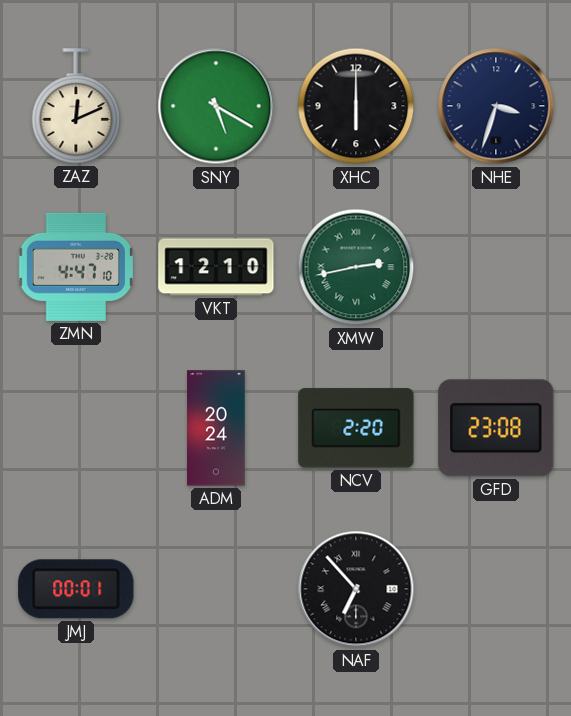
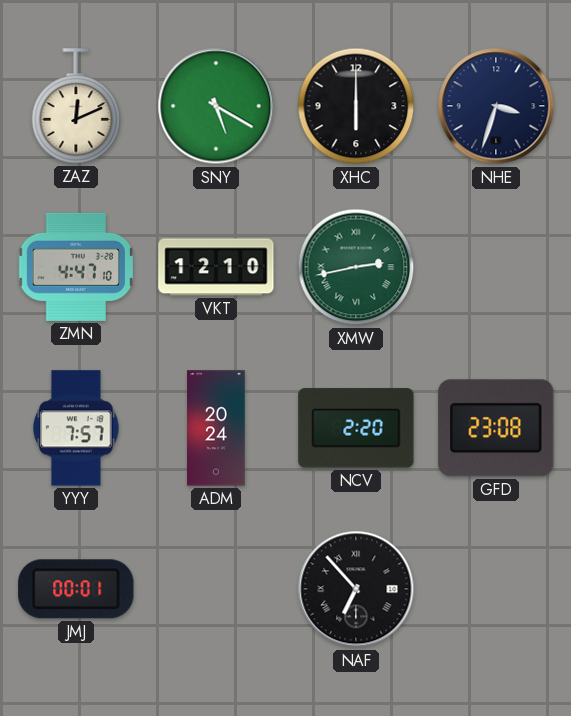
YYY: none -> 7:57 (76, 428)
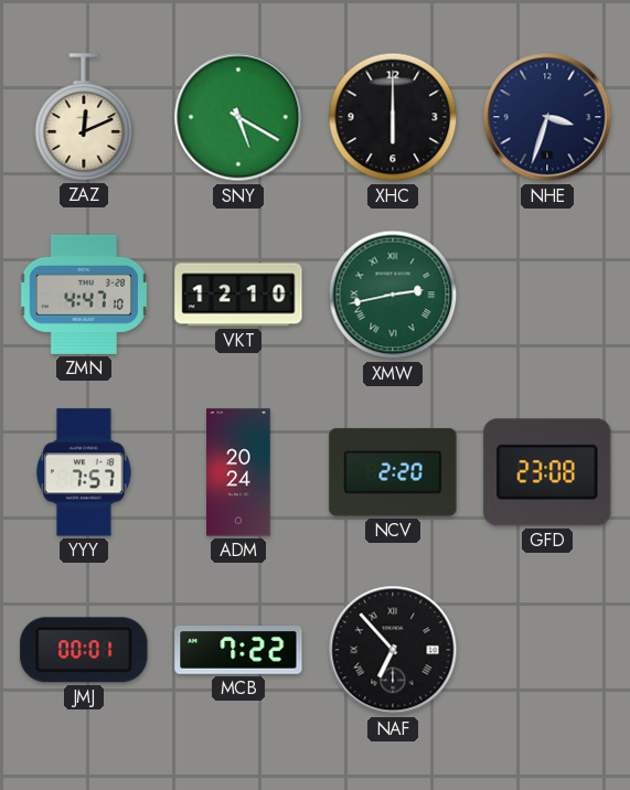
MCB: none -> 7:22 (238, 650)
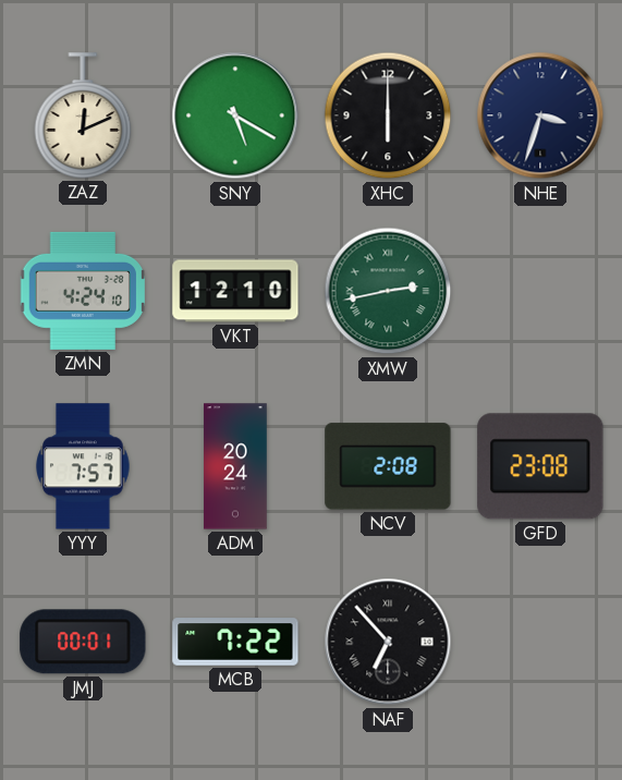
ZMN: 4:47 -> 4:24 (82, 291)
NCV: 2:20 -> 2:08 (388, 466)
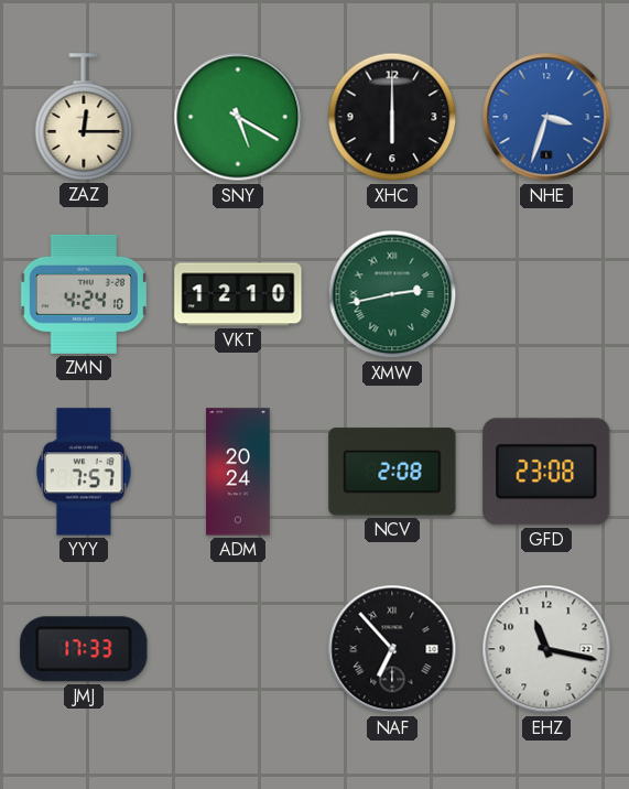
ZAZ: 12:11 -> 12:15 (84, 117)
NHE dial: navy -> blue (546, 117)
JMJ: 00:01 -> 17:33 (84, 649)
MCB: 7:22 -> none (235, 642)
EHZ: none -> 11:17 (546, 649)
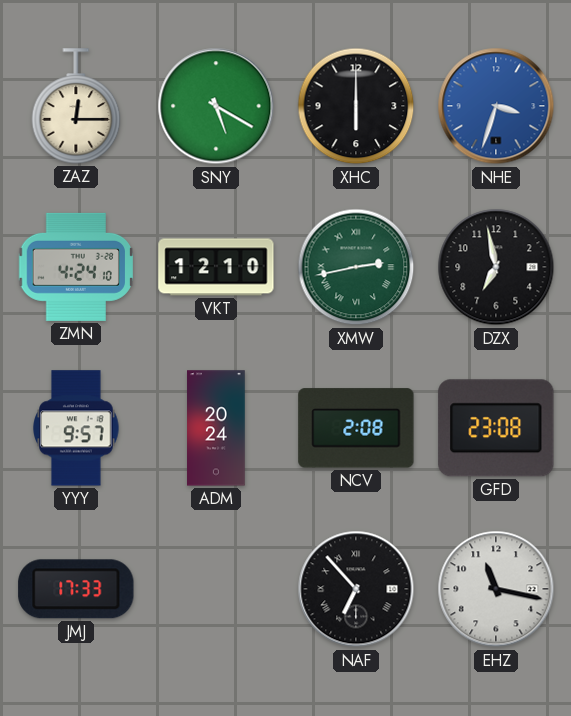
DZX: none -> 6:58 (496, 267)
YYY: 7:57 -> 9:57 (76, 428)
